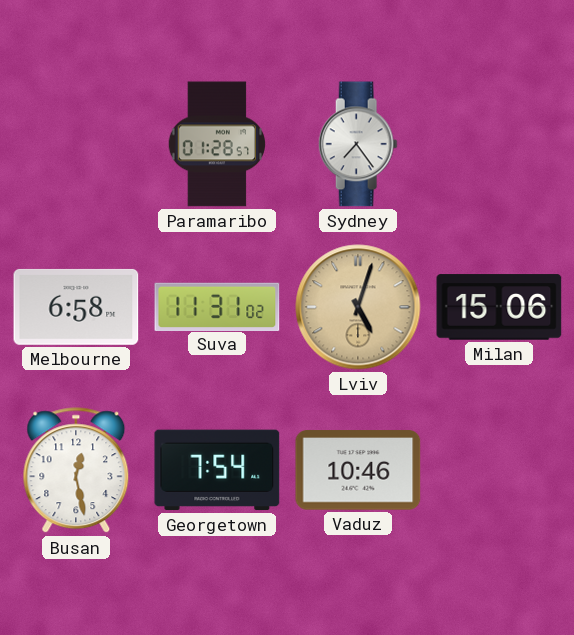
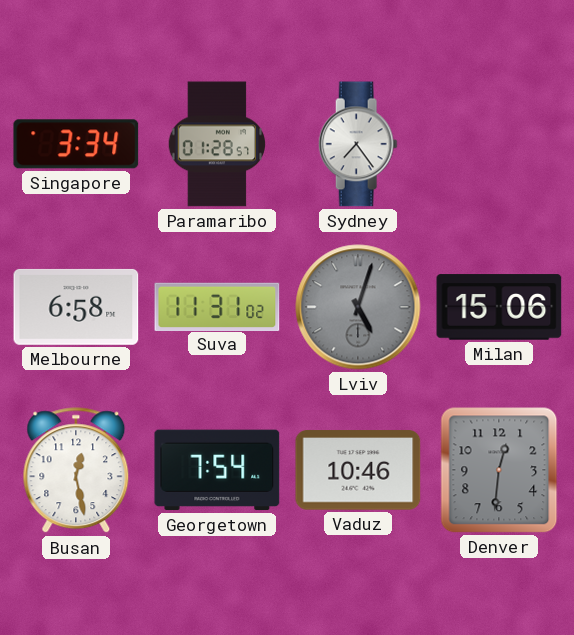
Singapore: none -> 3:34 (76, 144)
Lviv dial: champagne -> grey (358, 307)
Denver: none -> 12:31 (499, 470)
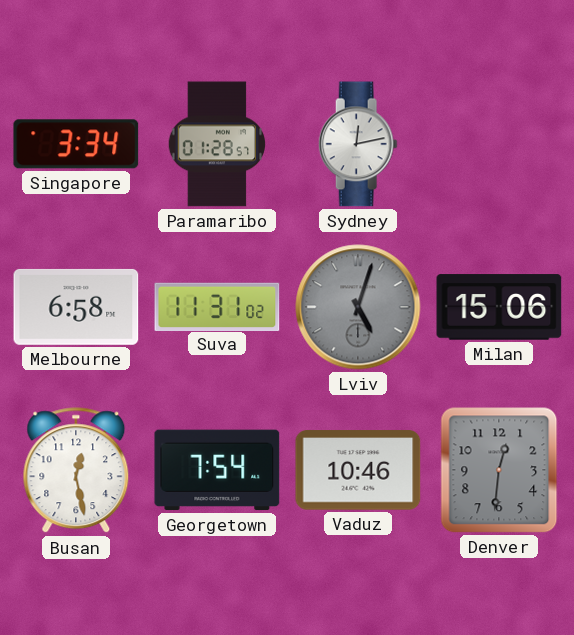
Sydney: 7:24 -> 12:13 (358, 144)
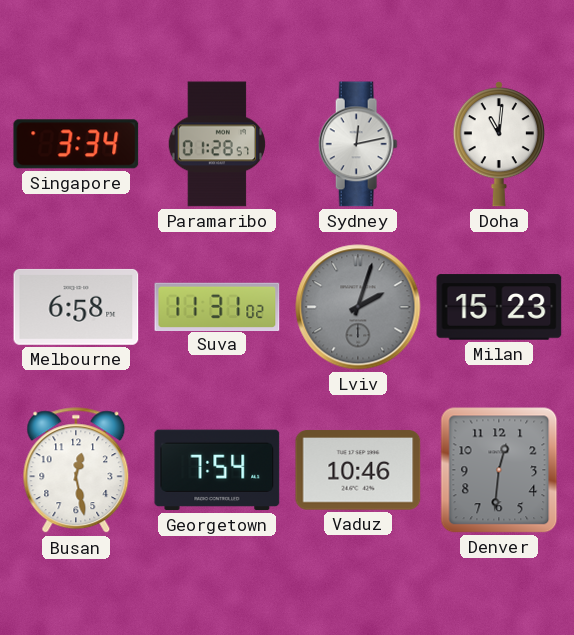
Doha: none -> 11:01 (499, 144)
Lviv: 5:03 -> 2:03 (358, 307)
Milan: 15:06 -> 15:23 (499, 307)
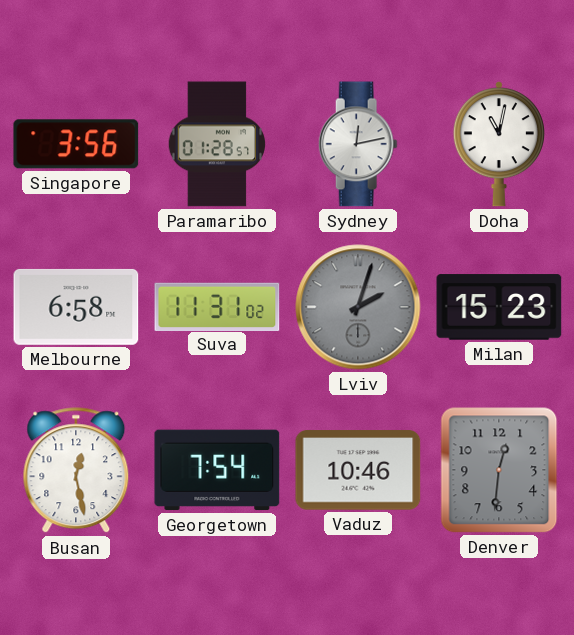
Singapore: 3:34 -> 3:56 (76, 144)
Doha: 11:01 -> 11:02 (499, 144)
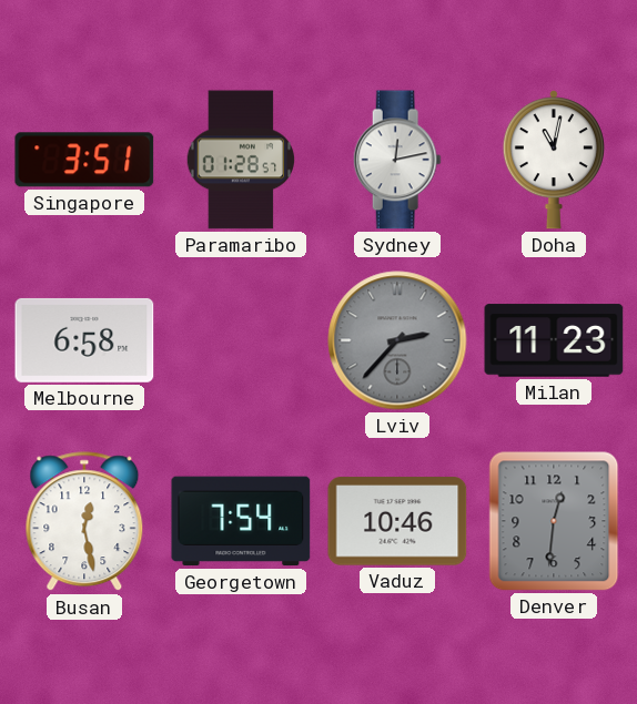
Singapore: 3:56 -> 3:51 (84, 160)
Suva: 11:31 -> none (217, 306)
Lviv: 2:03 -> 2:37 (397, 340)
Milan: 15:23 -> 11:23 (554, 340)
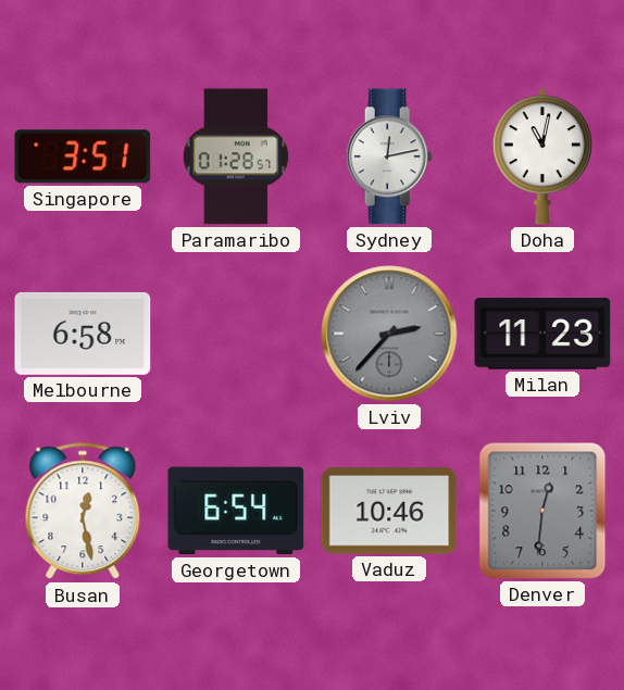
Georgetown: 7:54 -> 6:54 (236, 511)
